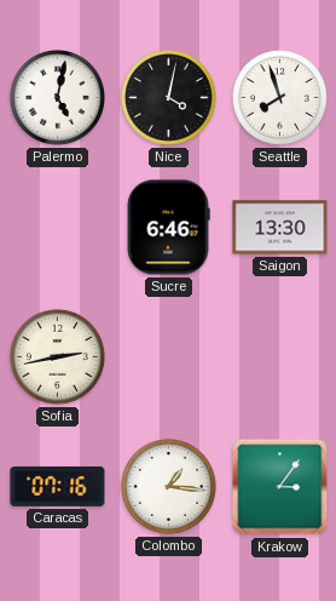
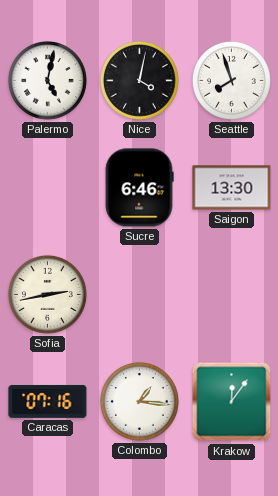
Krakow: 3:06 -> 12:06 (232, 402)
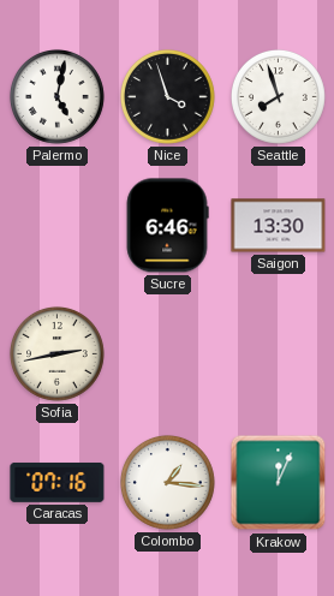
Nice: 4:02 -> 3:57 (167, 96)
Krakow: 12:06 -> 12:04 (279, 483)
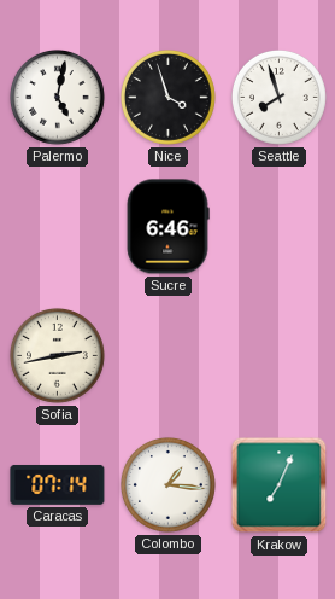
Saigon: 13:30 -> none (279, 226)
Caracas: 07:16 -> 07:14 (58, 485)
Krakow: 12:04 -> 7:04 (280, 485)
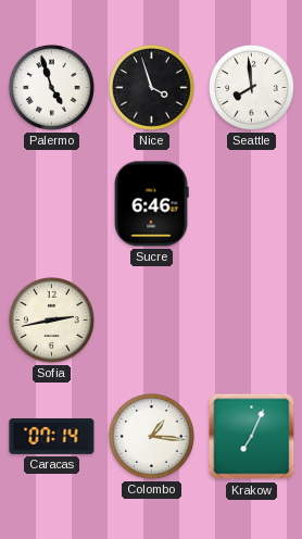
Palermo: 5:02 -> 4:57 (51, 87)
Seattle: 7:57 -> 7:59 (251, 87)
